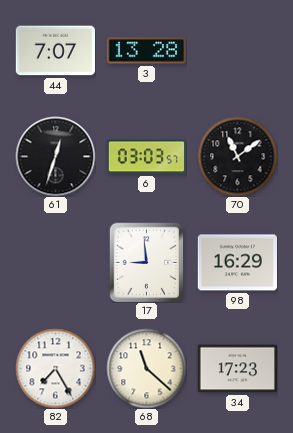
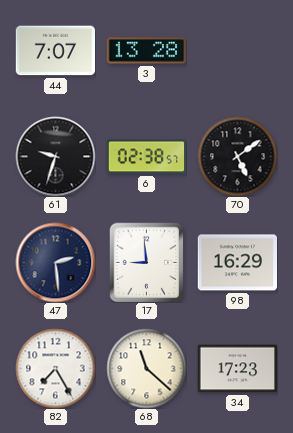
61: 12:33 -> 9:33 (55, 156)
6: 03:03 -> 02:38 (146, 157)
70: 11:09 -> 5:09 (237, 156)
47: none -> 2:29 (55, 262)
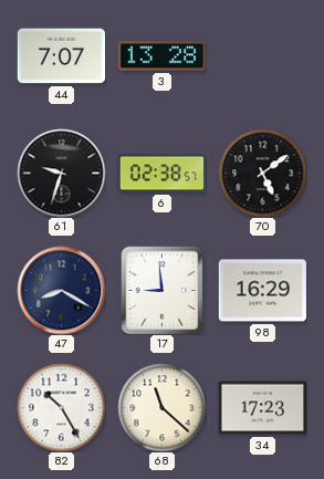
47: 2:29 -> 8:20 (61, 290)
82: 7:25 -> 10:25 (61, 407)
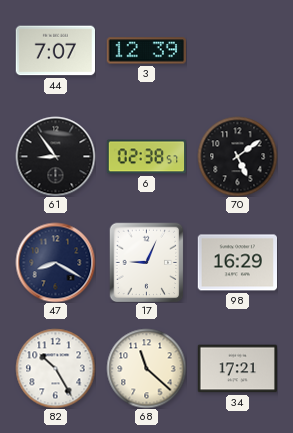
3: 13:28 -> 12:39 (146, 51)
61: 9:33 -> 8:54 (55, 156)
17: 8:59 -> 9:04 (147, 262)
34: 17:23 -> 17:21 (237, 369)
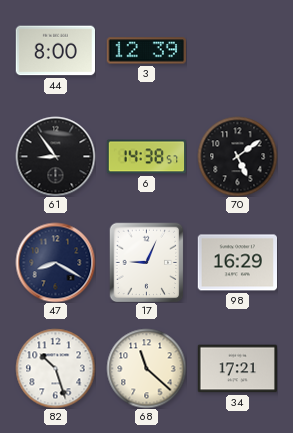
44: 7:07 -> 8:00 (55, 51)
6: 02:38 -> 14:38 (146, 157)
82: 10:25 -> 10:27 (55, 368)
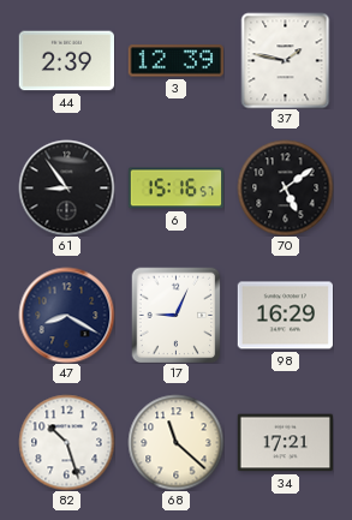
44: 8:00 -> 2:39 (66, 61)
37: none -> 1:47 (286, 60)
6: 14:38 -> 15:16 (175, 189)
